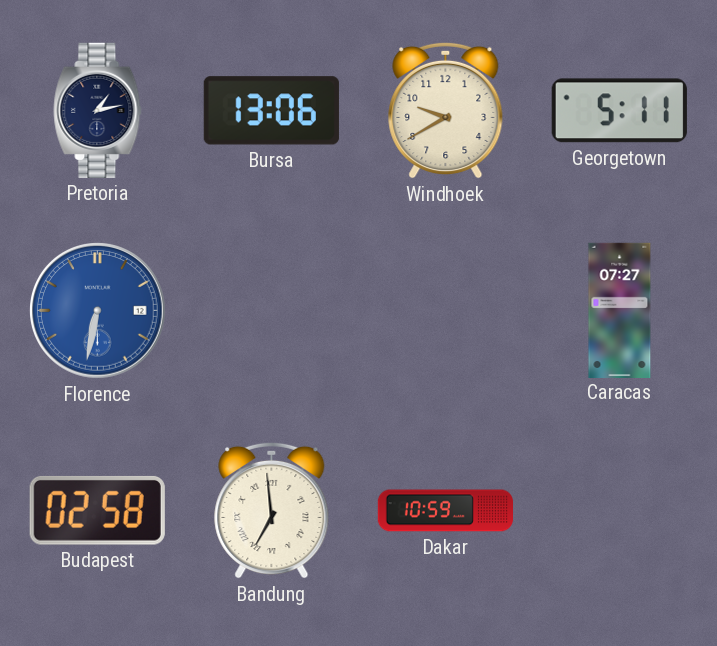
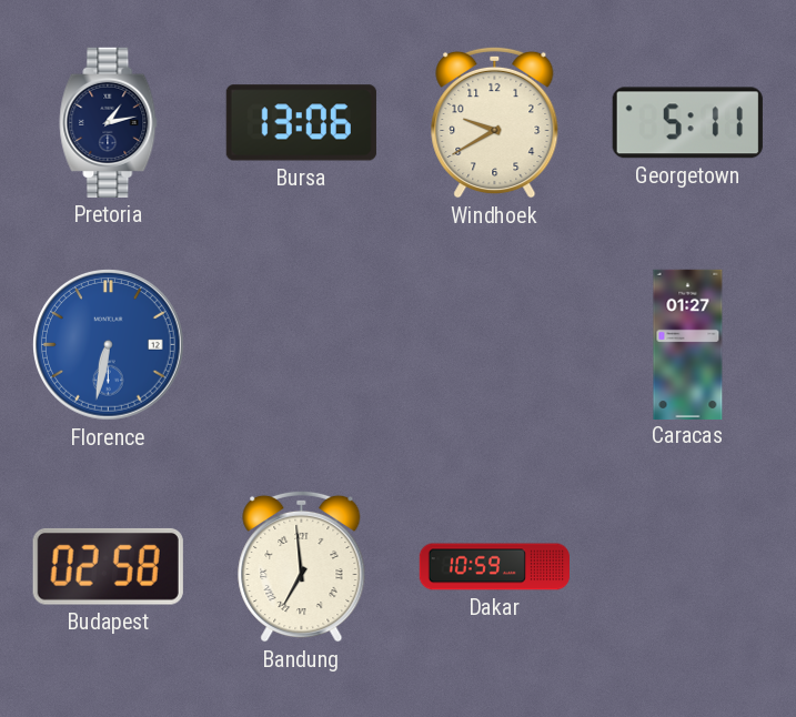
Caracas: 07:27 -> 01:27 (688, 344)
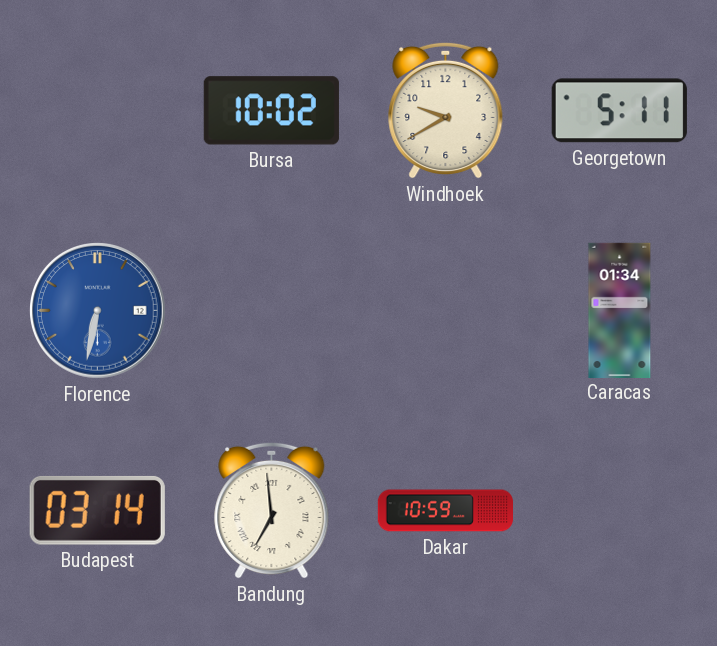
Pretoria: 1:13 -> none (109, 122)
Bursa: 13:06 -> 10:02 (271, 111)
Caracas: 01:27 -> 01:34 (620, 310)
Budapest: 02:58 -> 03:14 (97, 510)
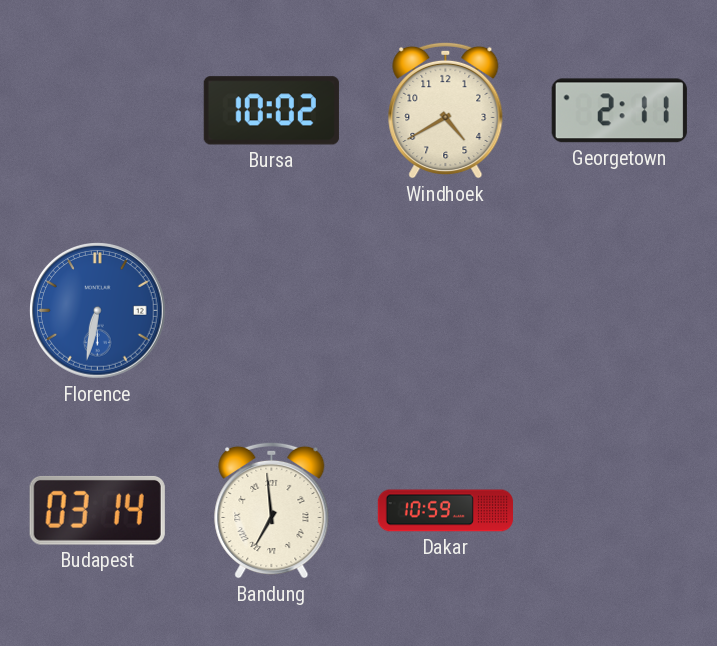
Windhoek: 9:40 -> 4:40 (446, 110)
Georgetown: 5:11 -> 2:11 (619, 111)
Caracas: 01:34 -> none (620, 310)
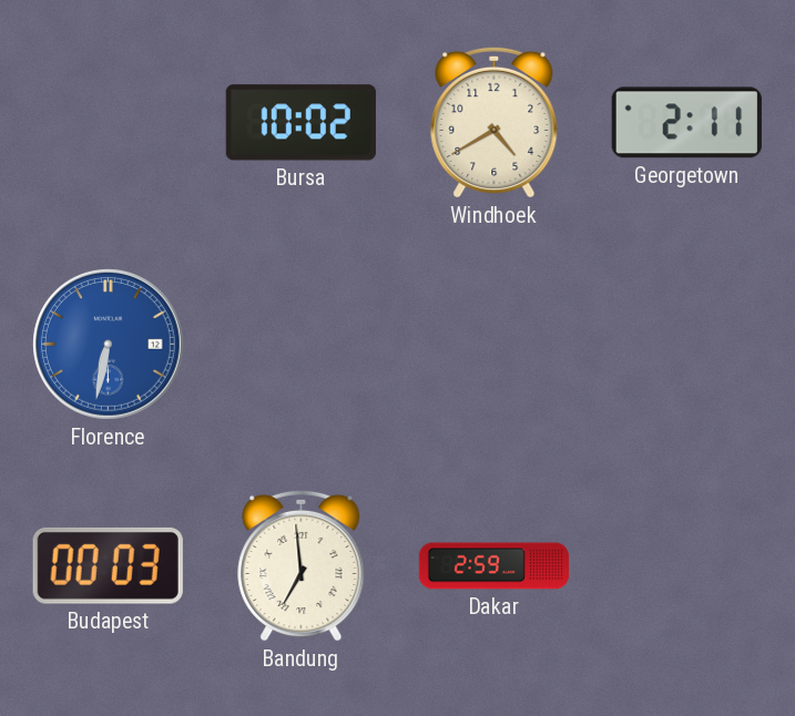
Budapest: 03:14 -> 00:03 (108, 565)
Dakar: 10:59 -> 2:59 (493, 566)
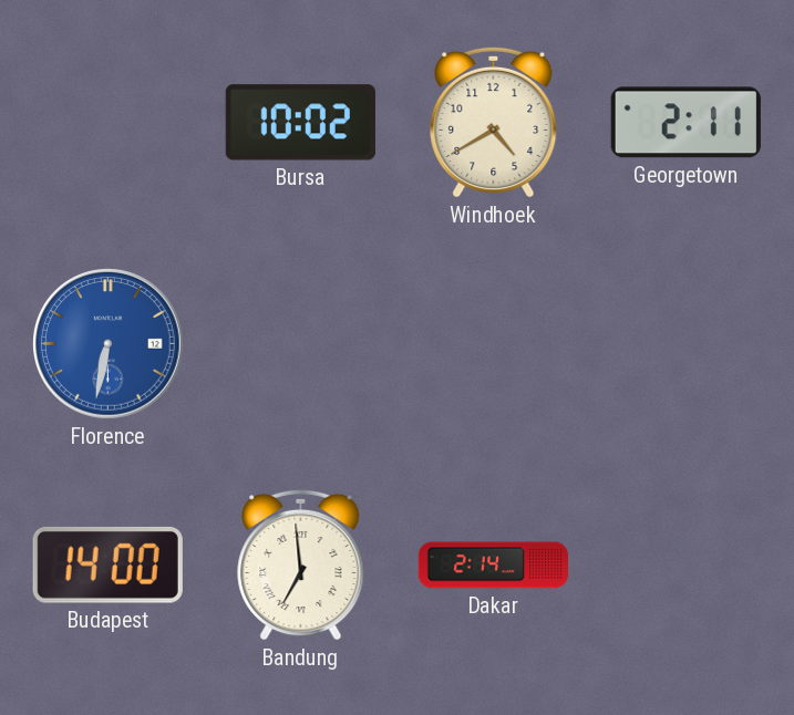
Budapest: 00:03 -> 14:00 (107, 564)
Dakar: 2:59 -> 2:14 (493, 566)
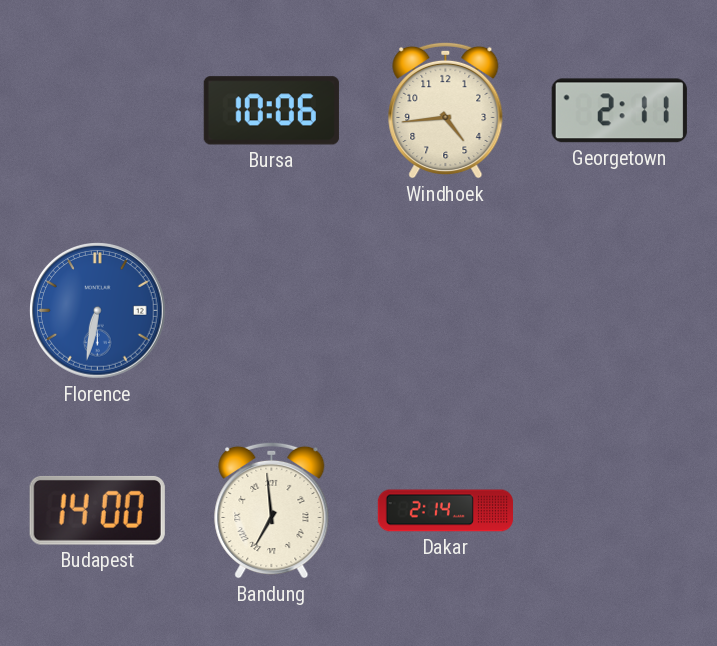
Bursa: 10:02 -> 10:06 (271, 111)
Windhoek: 4:40 -> 4:44 (446, 110)
